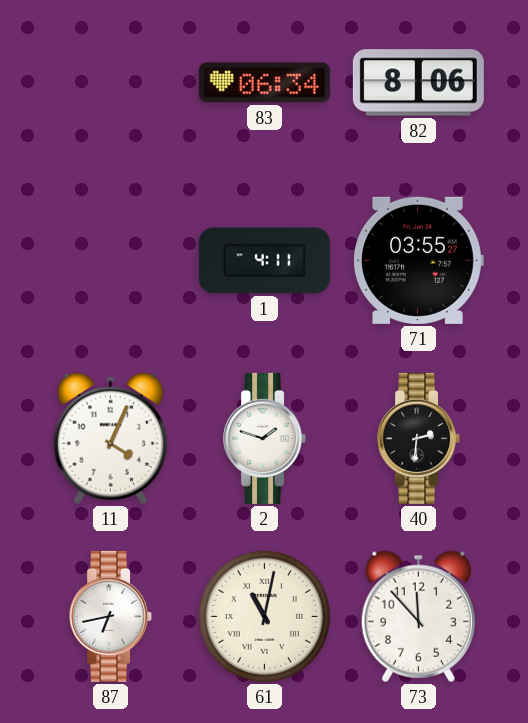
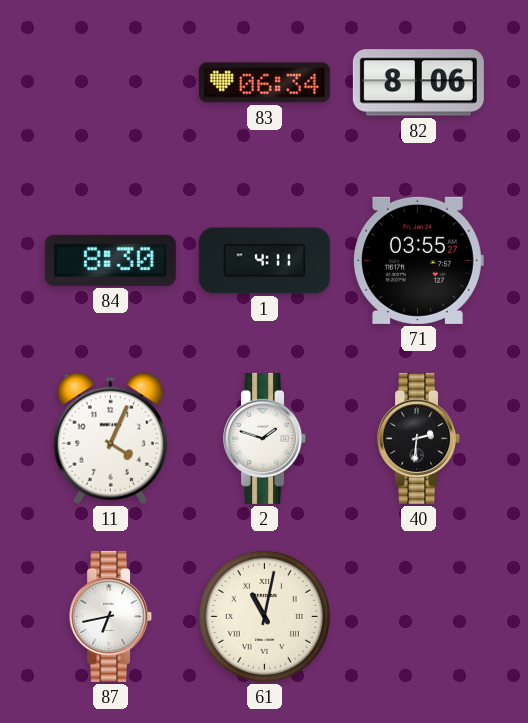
84: none -> 8:30 (110, 260)
73: 11:53 -> none (418, 616)
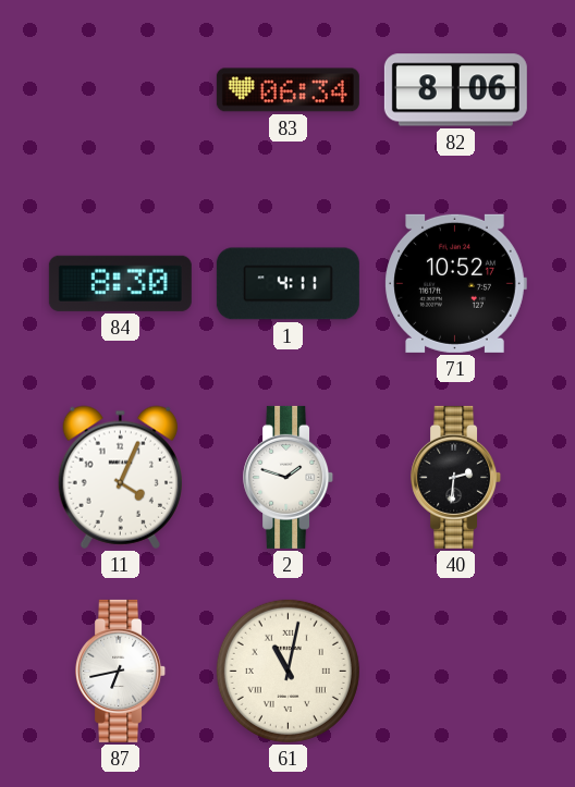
71: 03:55 -> 10:52 (455, 283)
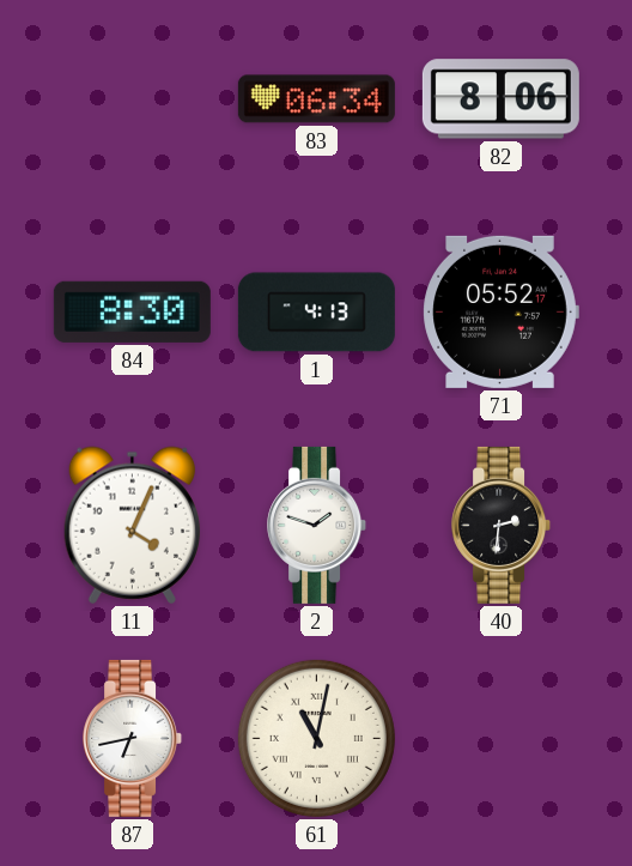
1: 4:11 -> 4:13 (316, 313)
71: 10:52 -> 05:52 (500, 311)
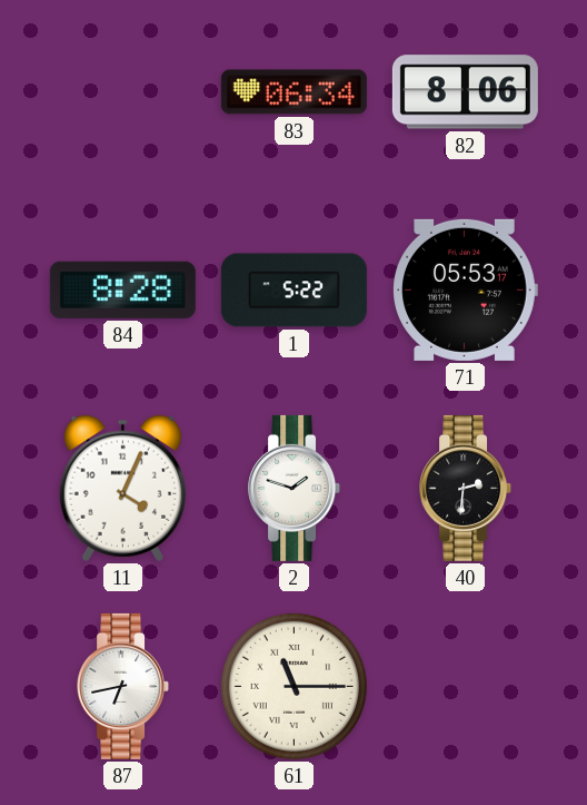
84: 8:30 -> 8:28 (122, 289)
1: 4:13 -> 5:22 (293, 291)
71: 05:52 -> 05:53 (465, 289)
61: 11:02 -> 11:15 (293, 686)
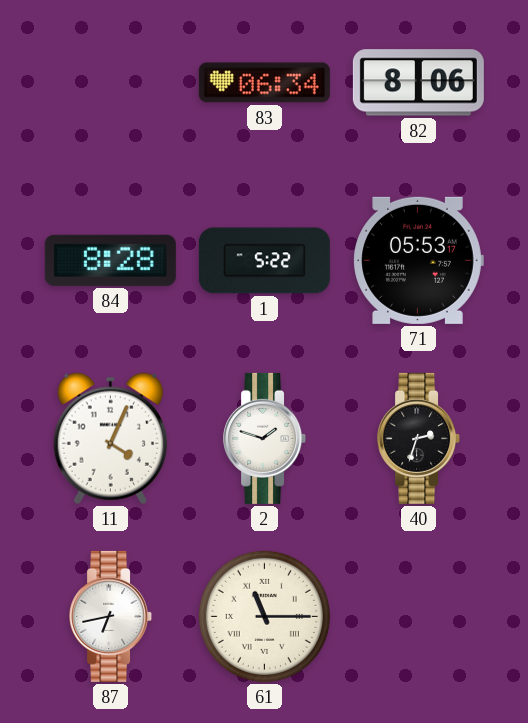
40: 2:31 -> 2:33 (419, 438)
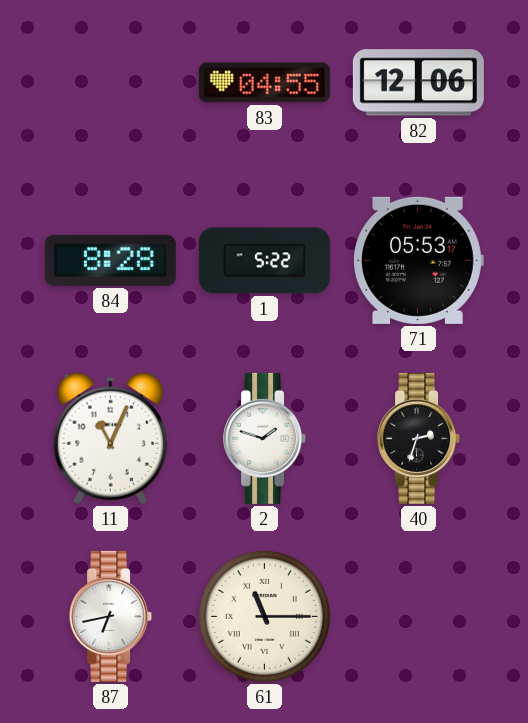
83: 06:34 -> 04:55 (264, 83)
82: 8:06 -> 12:06 (418, 83)
11: 4:04 -> 11:04 (110, 438)
